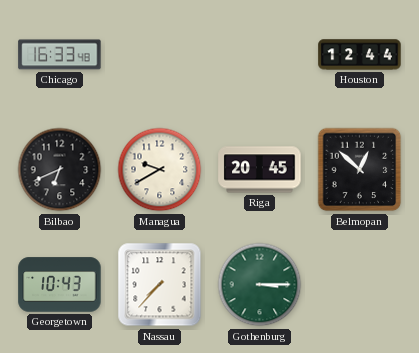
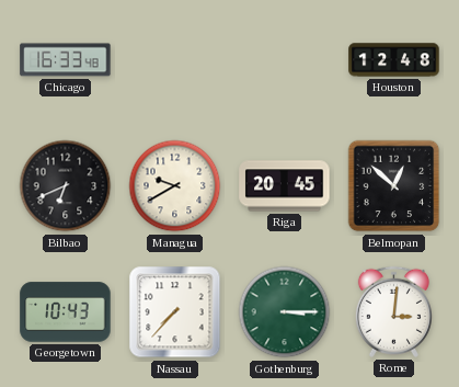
Houston: 12:44 -> 12:48 (394, 60)
Rome: none -> 3:01 (393, 311)
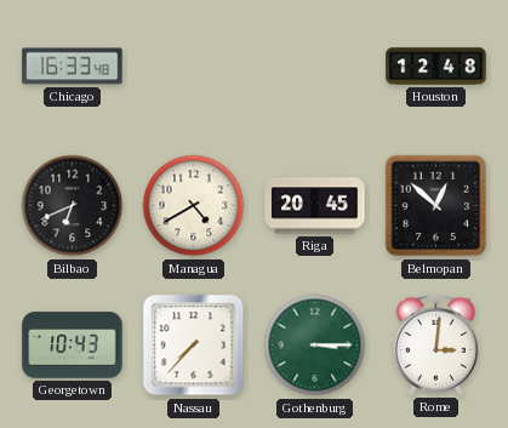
Managua: 9:40 -> 4:40 (194, 206)
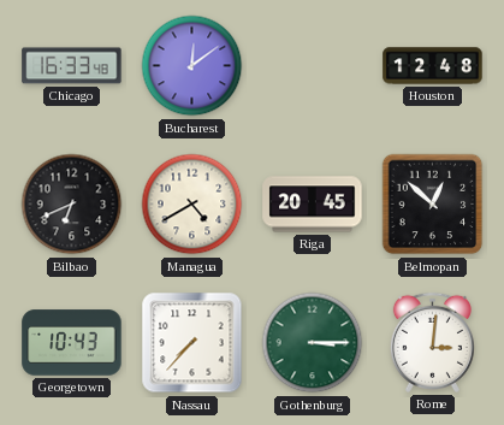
Bucharest: none -> 12:09 (192, 66)
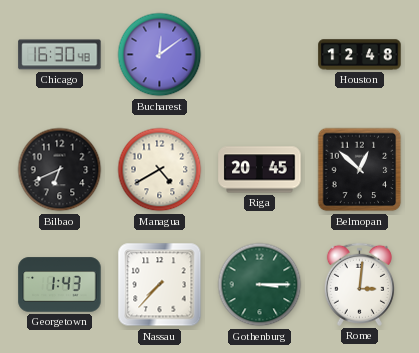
Chicago: 16:33 -> 16:30 (60, 55)
Georgetown: 10:43 -> 1:43 (60, 285)
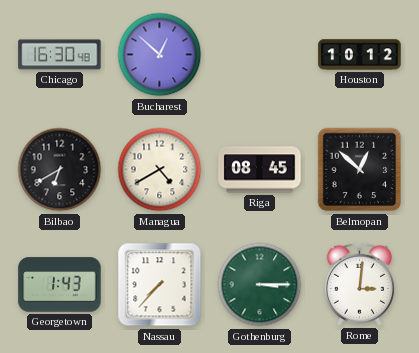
Bucharest: 12:09 -> 12:52 (160, 55)
Houston: 12:48 -> 10:12 (360, 55)
Bilbao: 6:41 -> 6:40 (60, 170)
Riga: 20:45 -> 08:45 (260, 170)
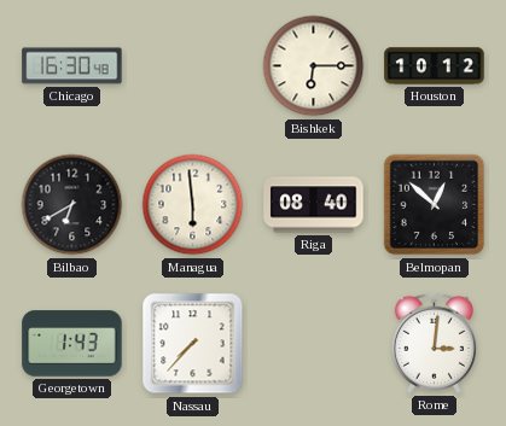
Bucharest: 12:52 -> none (160, 55)
Bishkek: none -> 6:15 (314, 66)
Managua: 4:40 -> 5:59 (193, 205)
Riga: 08:45 -> 08:40 (314, 205)
Gothenburg: 3:15 -> none (260, 285)
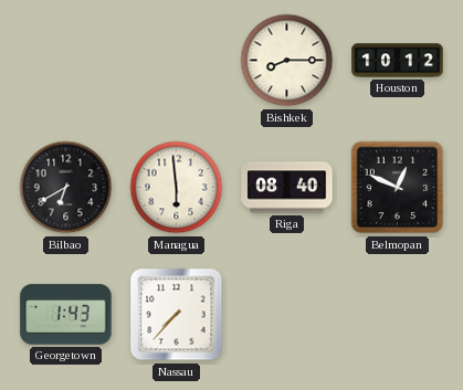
Chicago: 16:30 -> none (72, 66)
Bishkek: 6:15 -> 8:15 (287, 61)
Belmopan: 12:52 -> 12:49 (398, 188)
Rome: 3:01 -> none (434, 343)
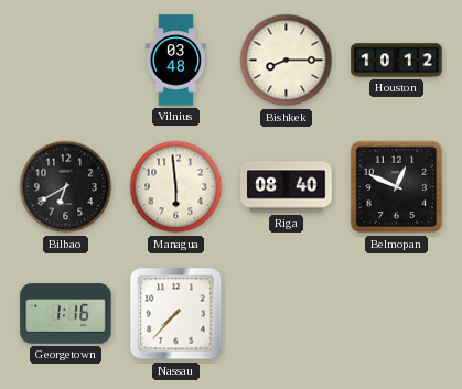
Vilnius: none -> 03:48 (176, 61)
Georgetown: 1:43 -> 1:16 (66, 314)
